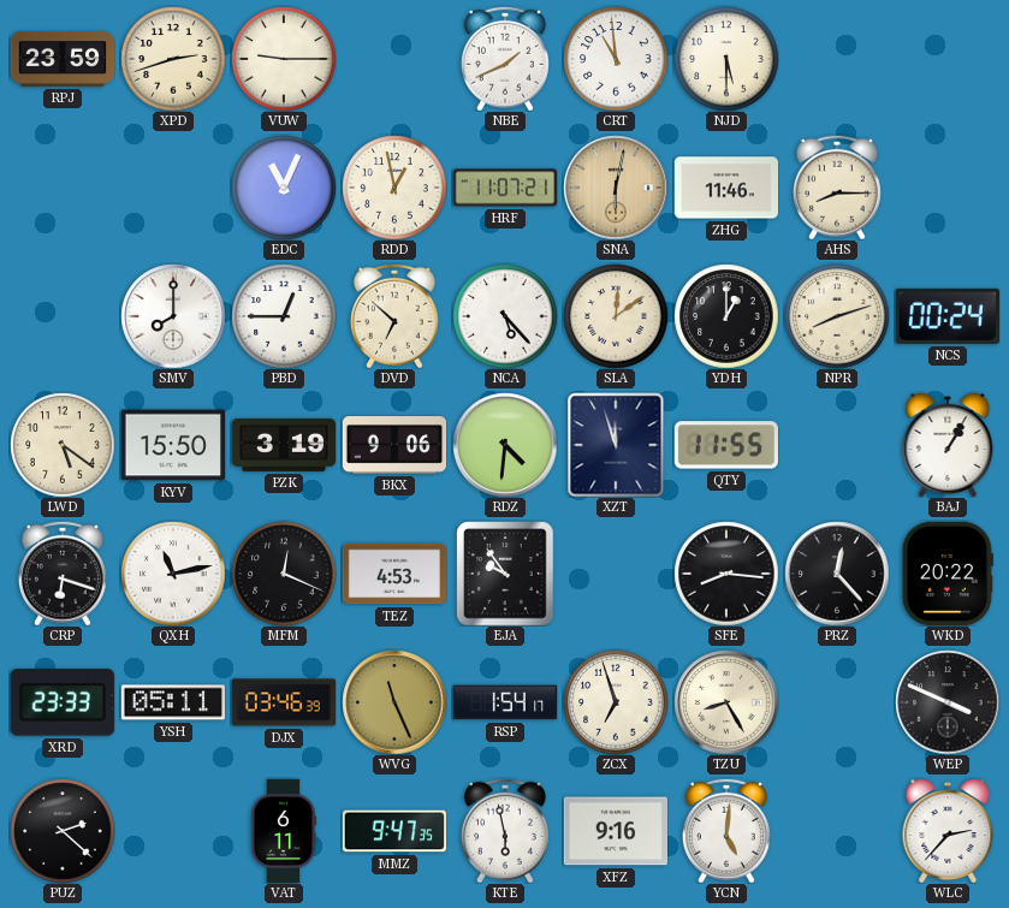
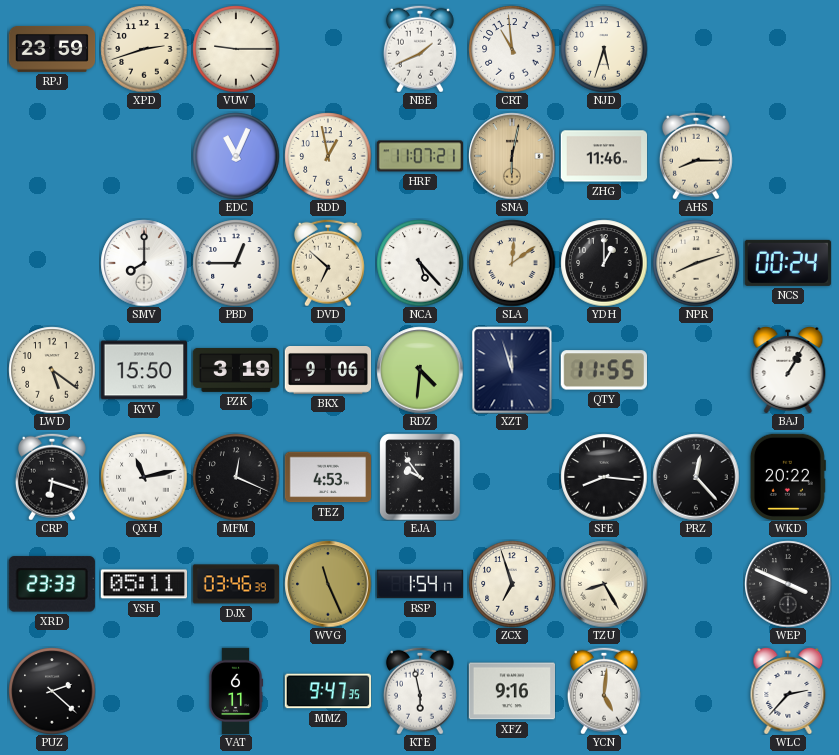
NJD: 5:30 -> 5:33 (604, 49)
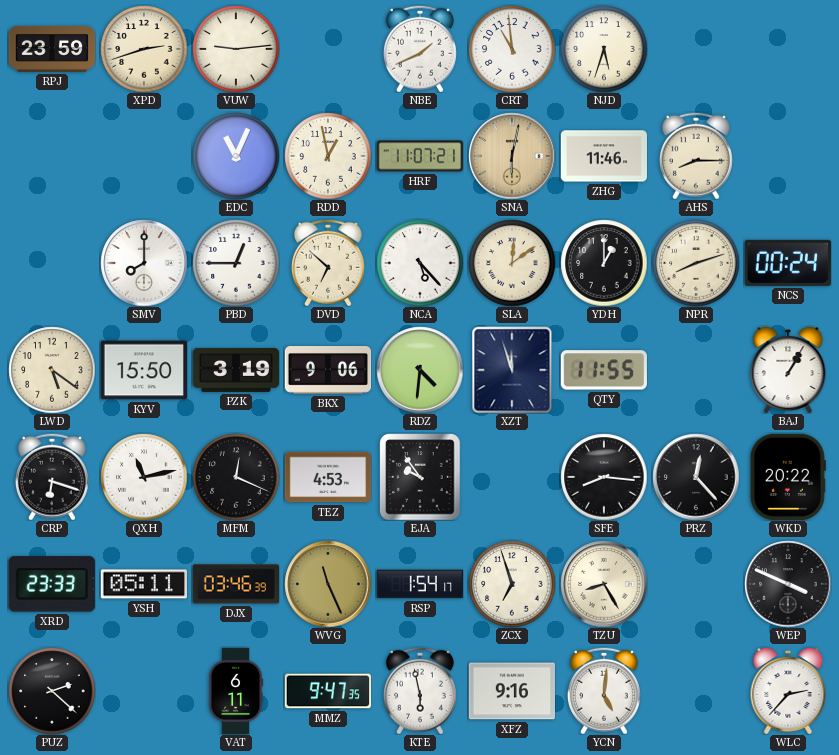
VUW: 9:15 -> 9:14 (236, 49)
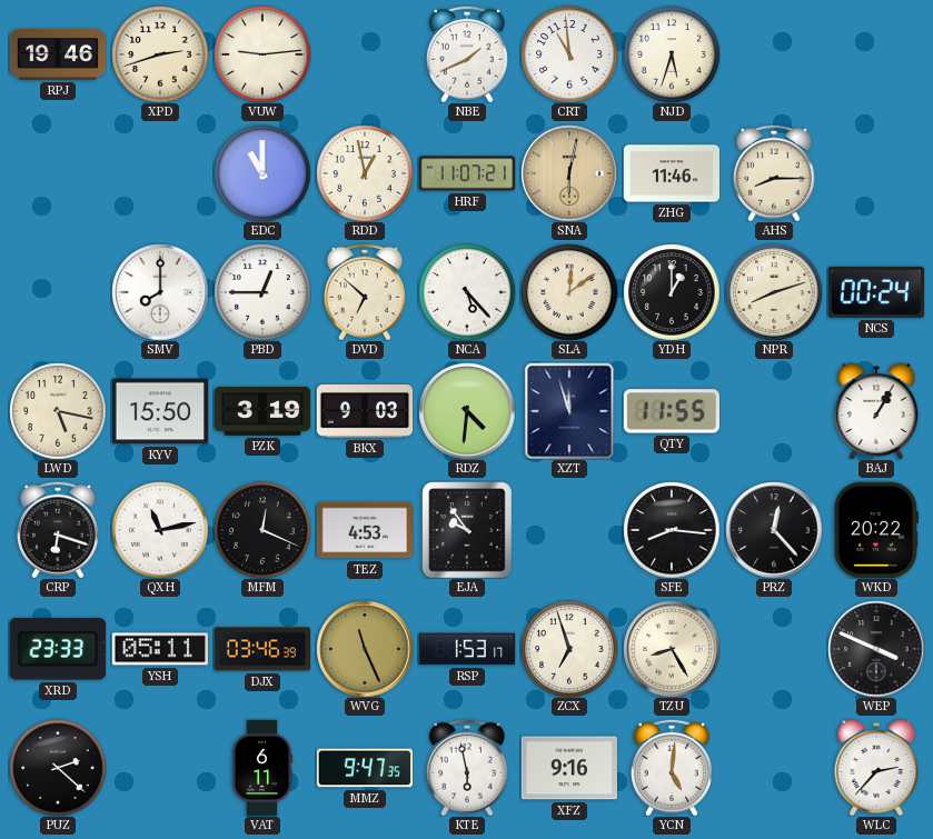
RPJ: 23:59 -> 19:46 (58, 54)
EDC: 11:04 -> 11:00 (262, 173)
LWD: 5:21 -> 5:17 (58, 411)
BKX: 9:06 -> 9:03 (365, 412)
RSP: 1:54 -> 1:53 (467, 649)
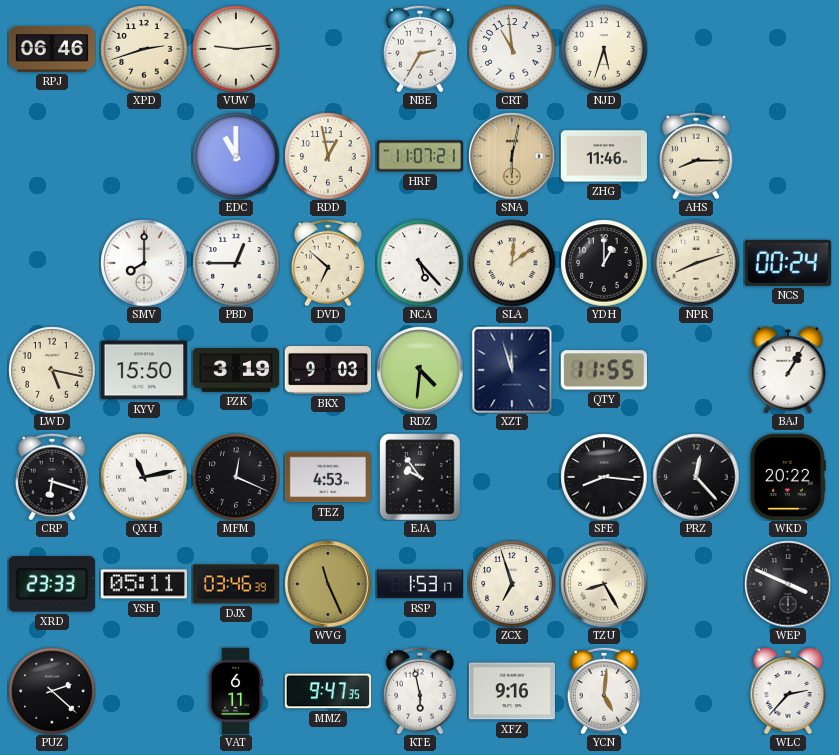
RPJ: 19:46 -> 06:46 (52, 49)
NBE: 1:41 -> 2:35 (420, 49)
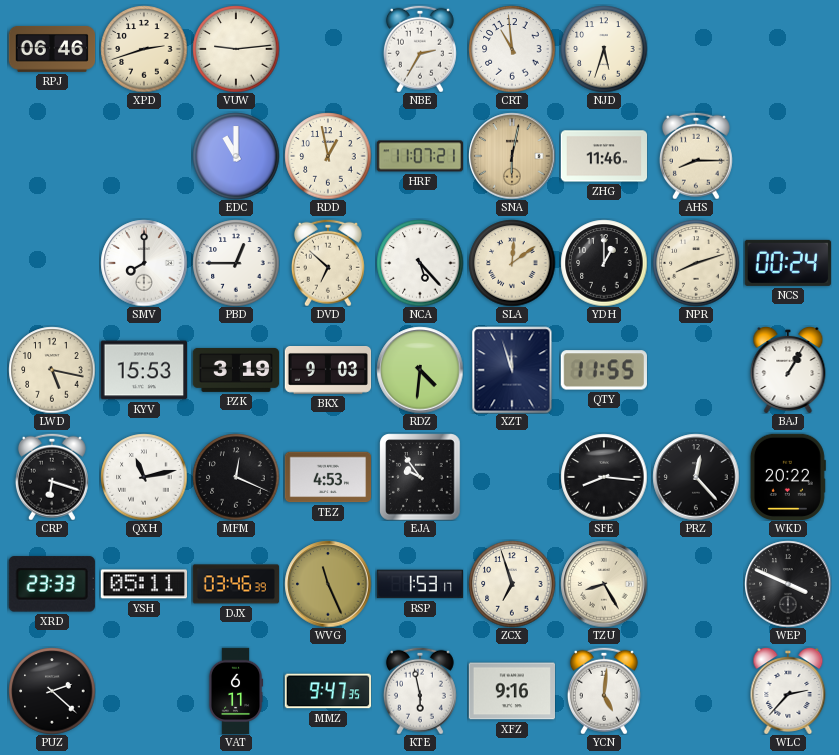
KYV: 15:50 -> 15:53 (143, 370)
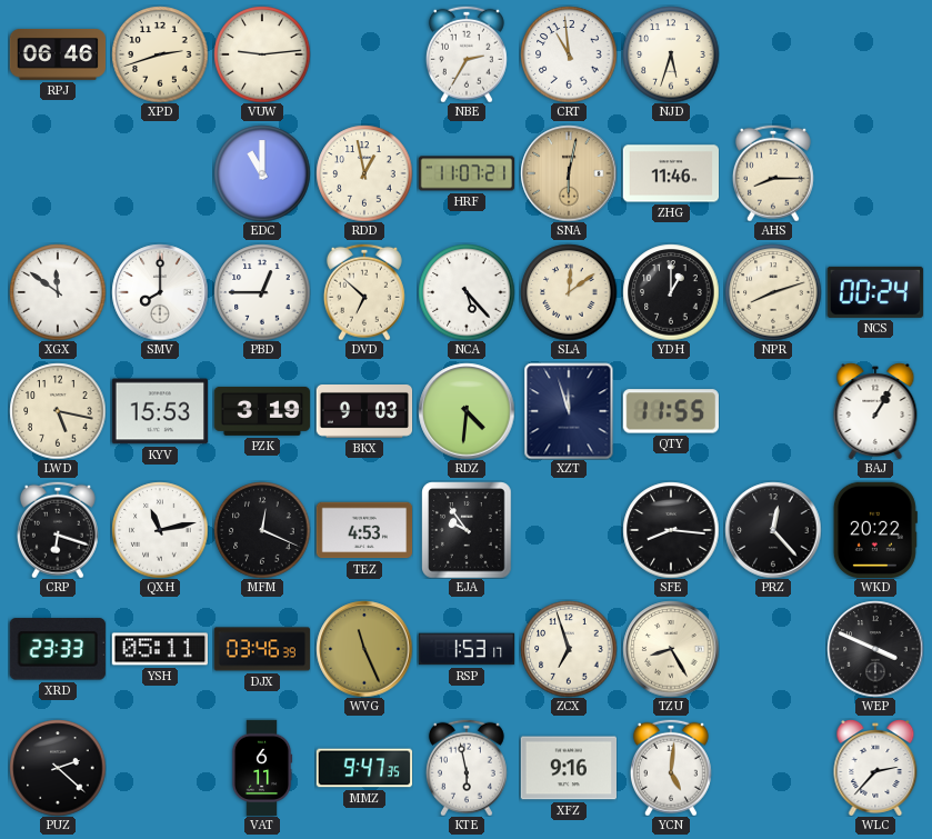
XGX: none -> 11:51 (58, 292)
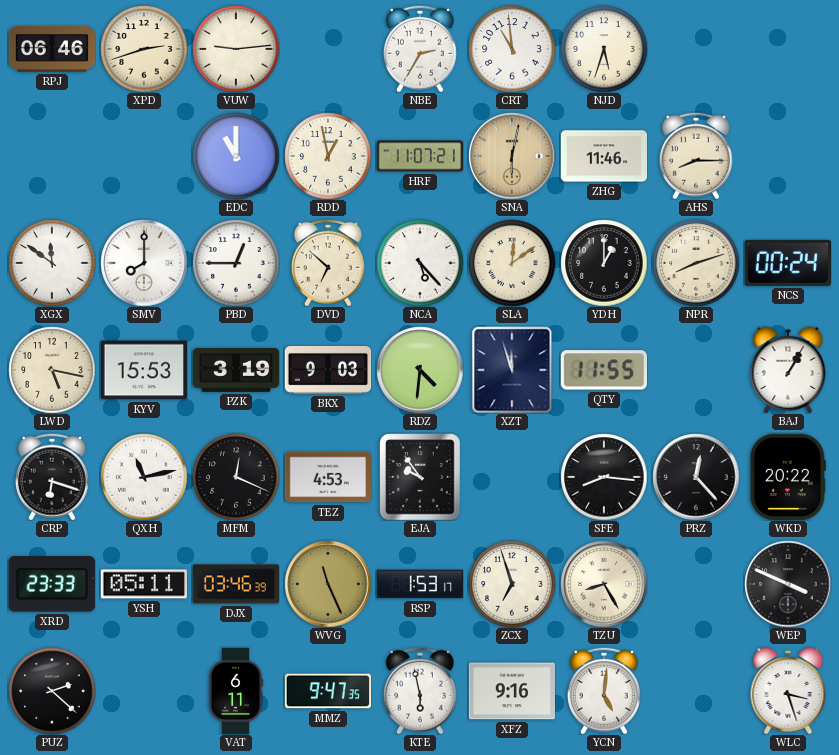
WLC: 2:37 -> 3:27 (788, 691)
